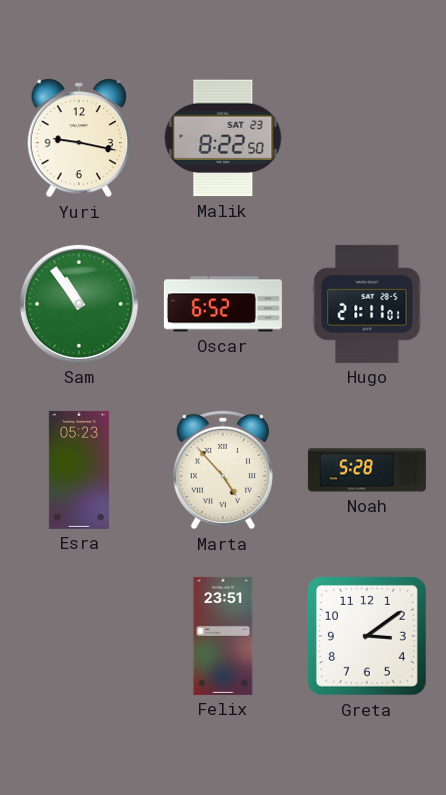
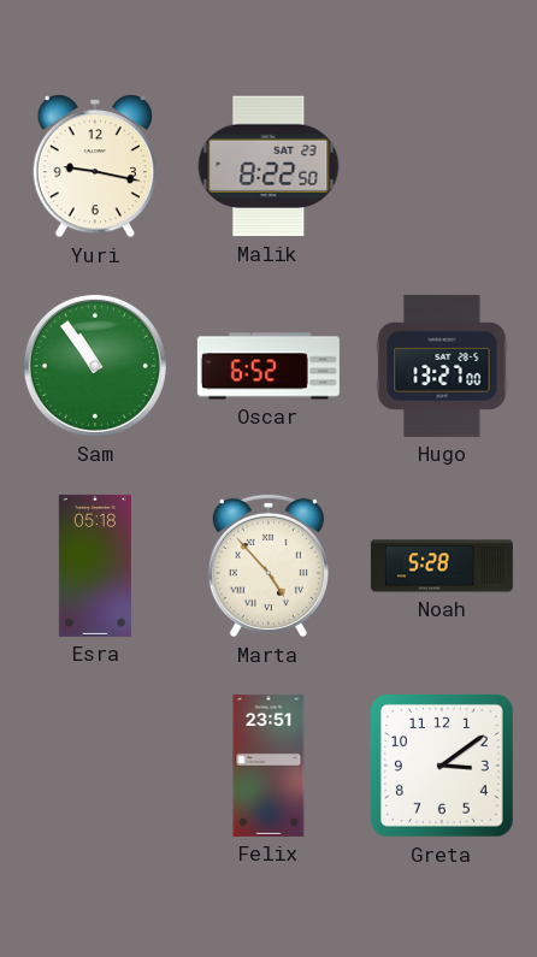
Hugo: 21:11 -> 13:27 (442, 366)
Esra: 05:23 -> 05:18 (95, 566)
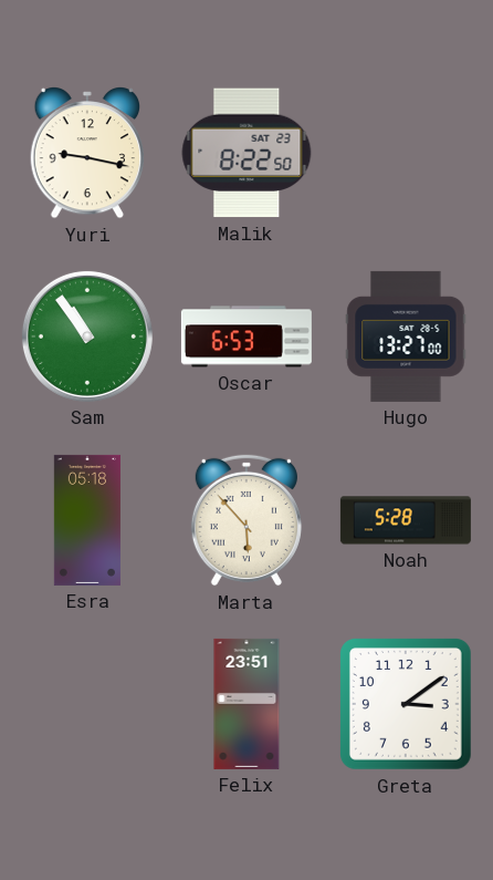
Oscar: 6:52 -> 6:53 (246, 337)
Marta: 4:53 -> 5:53 (246, 520)
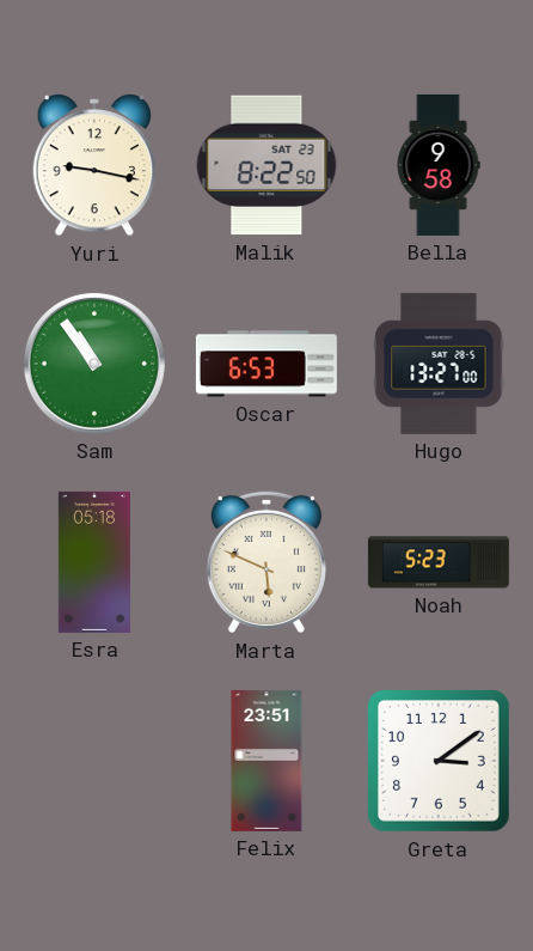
Bella: none -> 9:58 (439, 165)
Marta: 5:53 -> 5:49 (266, 562)
Noah: 5:28 -> 5:23 (439, 562)
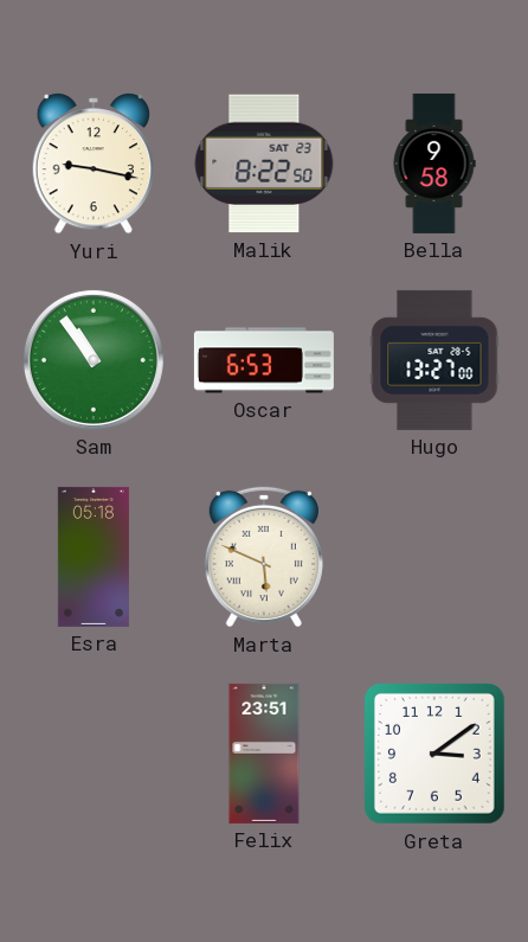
Noah: 5:23 -> none (439, 562)
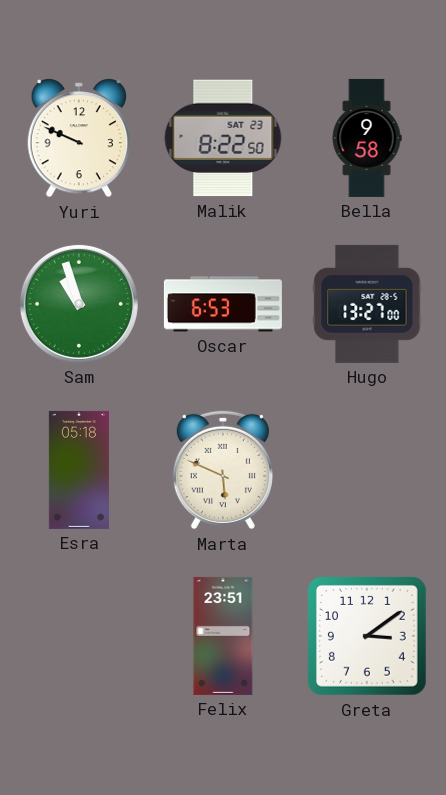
Yuri: 9:17 -> 9:49 (78, 139)
Sam: 10:54 -> 10:57 (79, 304)
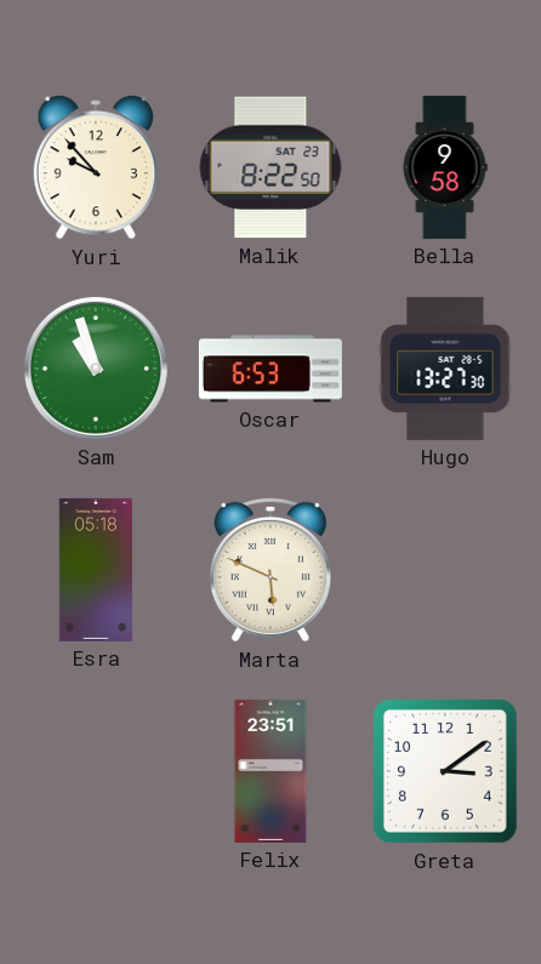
Yuri: 9:49 -> 9:53 (95, 169)
Hugo: 13:27:00 -> 13:27:30 (445, 369)
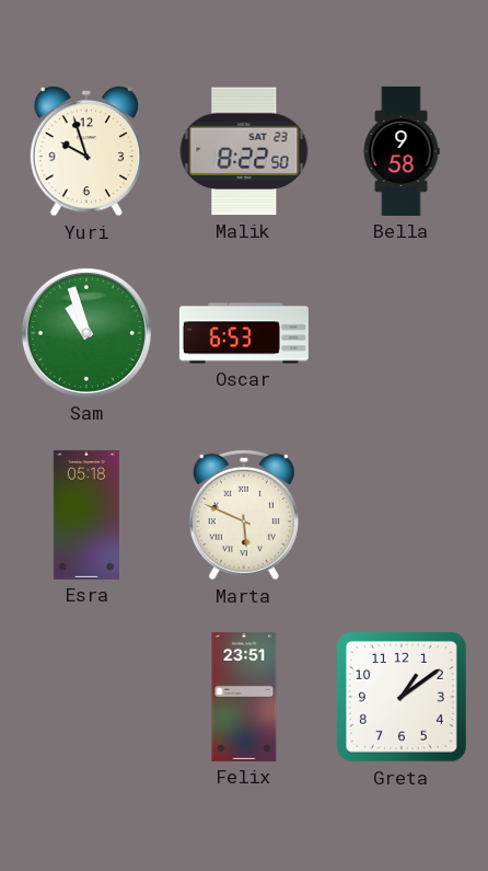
Yuri: 9:53 -> 9:57 (85, 152)
Hugo: 13:27 -> none (445, 369)
Greta: 3:09 -> 1:09 (402, 697)
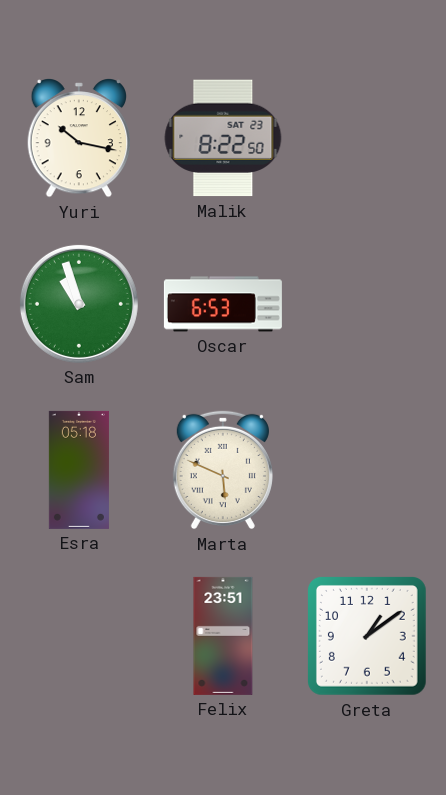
Yuri: 9:57 -> 10:17 (78, 139)
Bella: 9:58 -> none (402, 151)
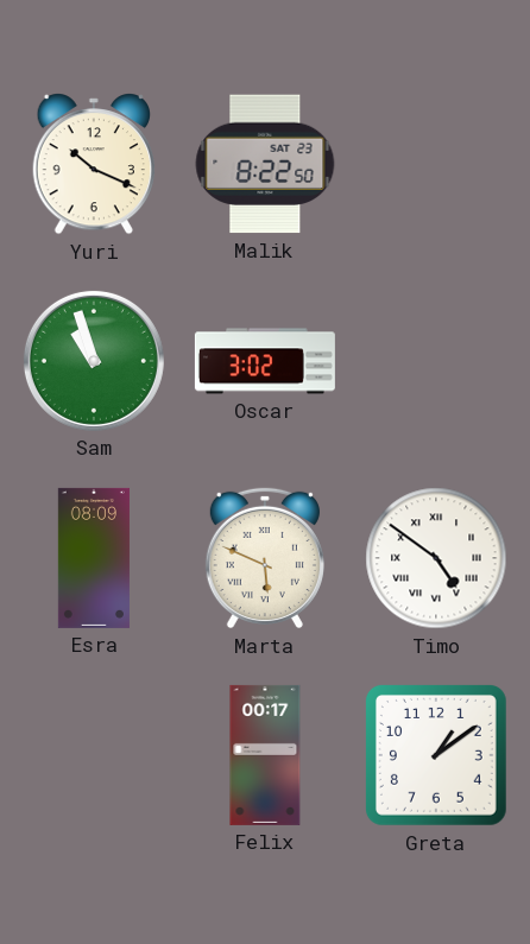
Yuri: 10:17 -> 10:19 (93, 165)
Oscar: 6:53 -> 3:02 (265, 361)
Esra: 05:18 -> 08:09 (94, 558)
Timo: none -> 4:51 (436, 558)
Felix: 23:51 -> 00:17 (265, 755)
